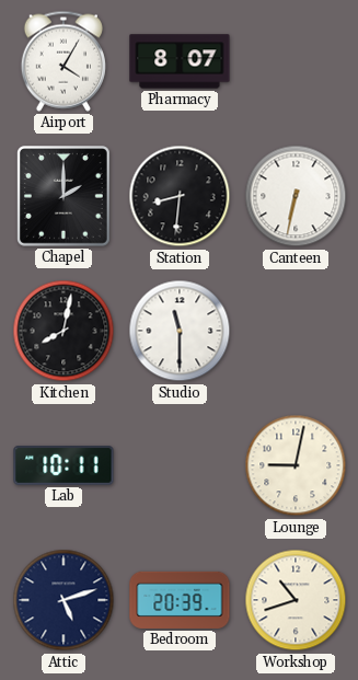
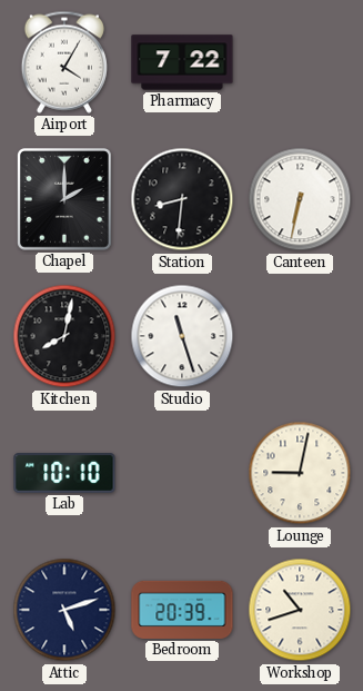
Pharmacy: 8:07 -> 7:22 (182, 62)
Studio: 11:30 -> 11:27 (182, 336)
Lab: 10:11 -> 10:10 (64, 474)
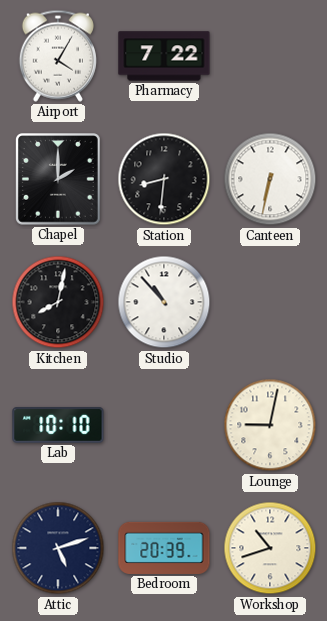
Studio: 11:27 -> 10:53 (164, 302)
